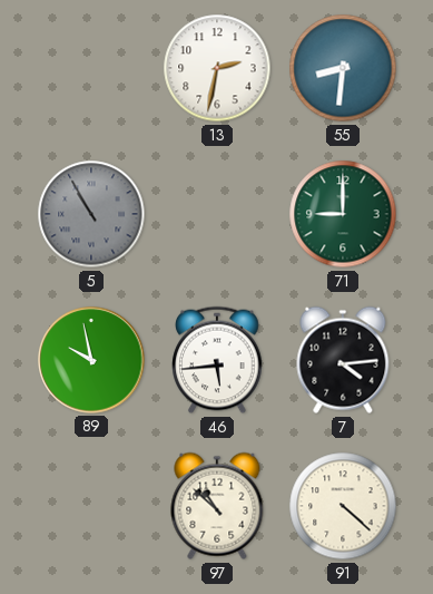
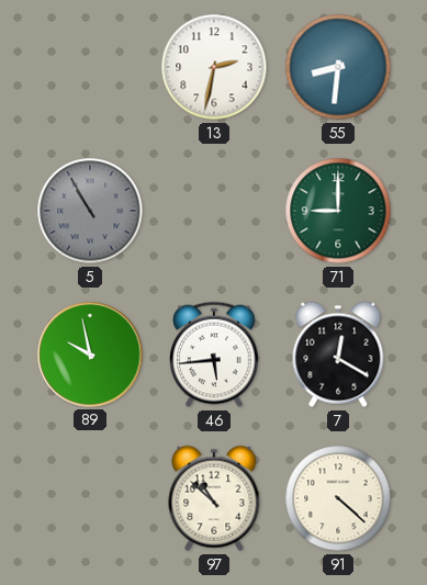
7: 4:14 -> 12:20 (338, 355)
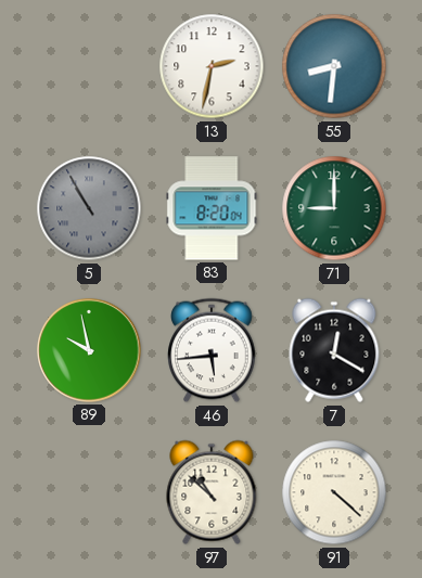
83: none -> 8:20 (212, 208)
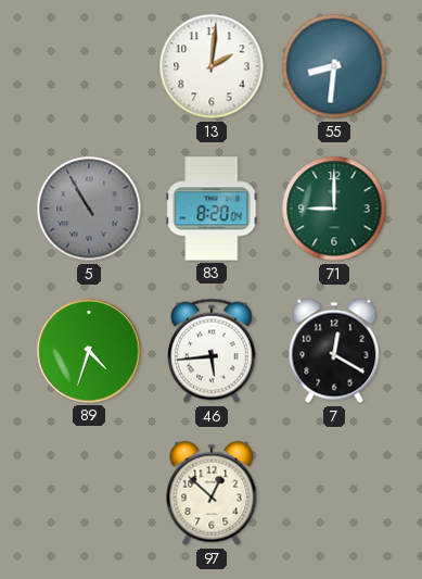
13: 2:32 -> 2:01 (212, 66)
89: 9:58 -> 4:33 (89, 351)
97: 10:52 -> 12:52 (212, 493)
91: 4:22 -> none (334, 492)
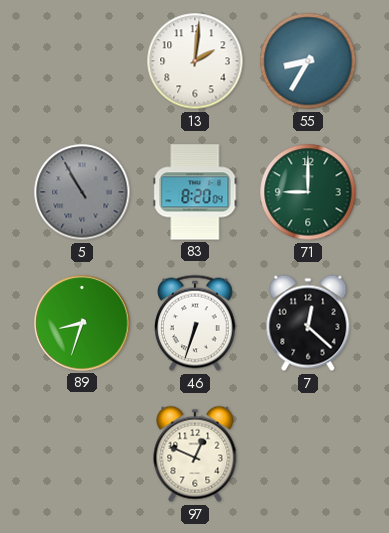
55: 8:31 -> 8:35 (308, 61)
89: 4:33 -> 8:33 (82, 323)
46: 5:44 -> 6:33 (195, 323)
7: 12:20 -> 12:22 (308, 323)
97: 12:52 -> 12:49 (195, 454)
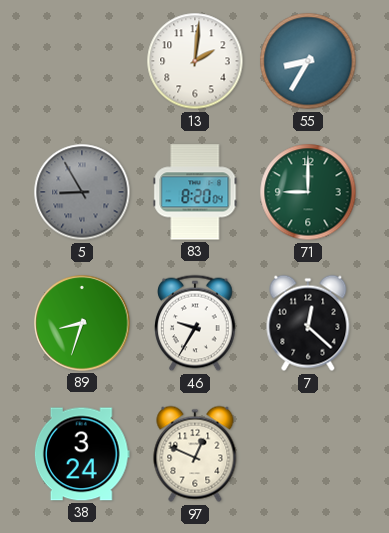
5: 10:55 -> 8:55 (82, 192)
46: 6:33 -> 9:35 (195, 323)
38: none -> 3:24 (82, 454)
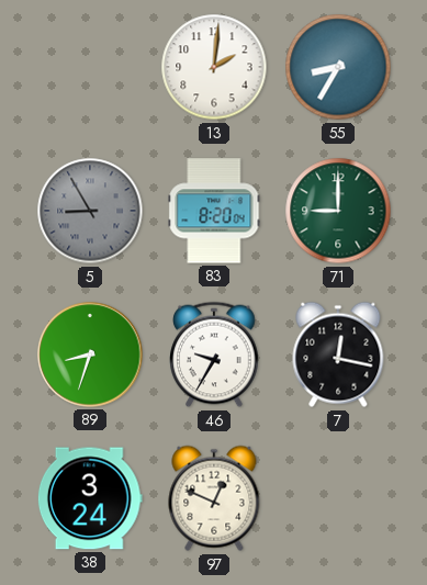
7: 12:22 -> 12:17 (338, 355)
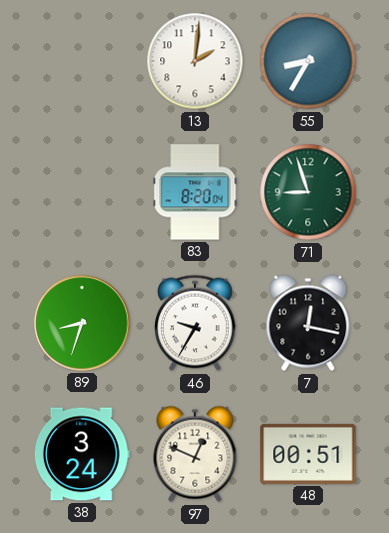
5: 8:55 -> none (90, 211)
71: 9:00 -> 8:57 (308, 192)
48: none -> 00:51 (308, 454)
